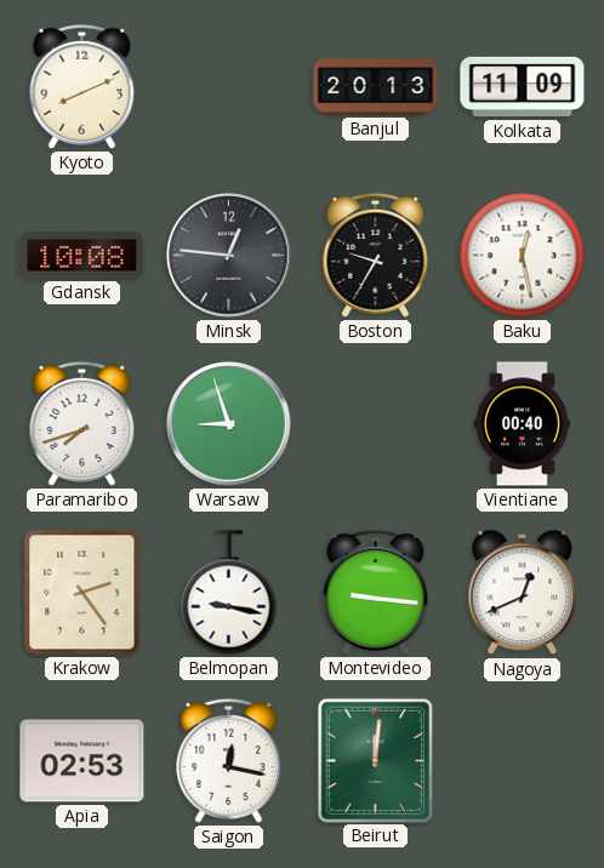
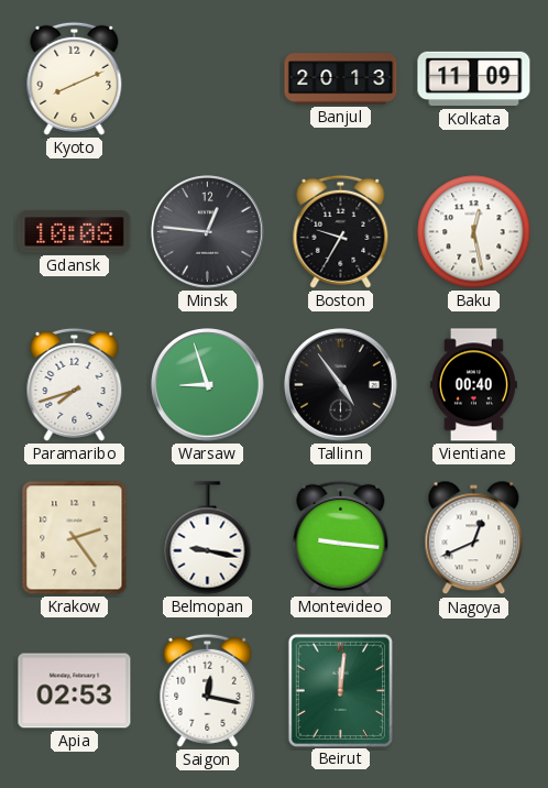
Tallinn: none -> 4:54 (341, 385)
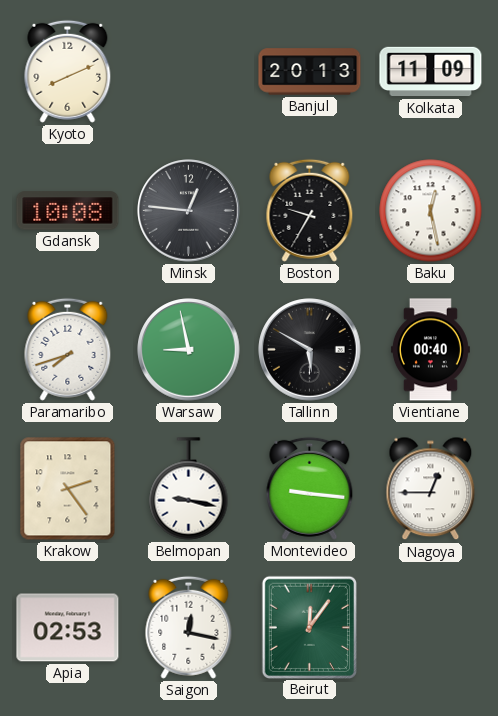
Warsaw: 8:57 -> 8:58 (189, 350)
Tallinn: 4:54 -> 5:50 (310, 350)
Nagoya: 12:41 -> 12:45 (431, 489)
Beirut: 12:01 -> 12:06 (309, 627)
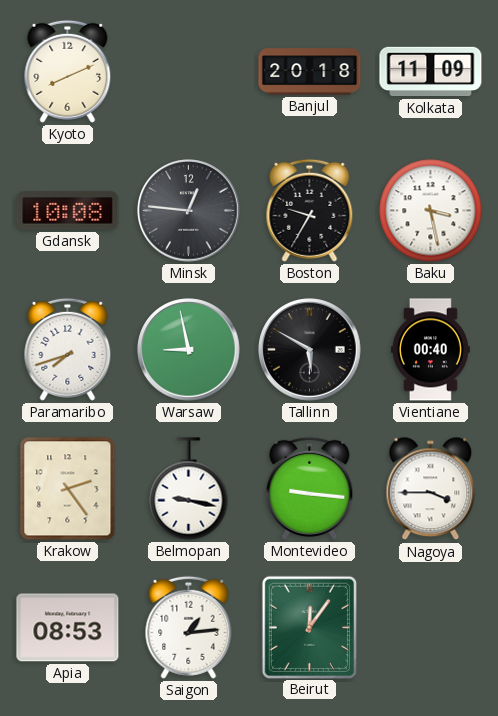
Banjul: 20:13 -> 20:18 (310, 72)
Baku: 12:28 -> 3:28 (431, 211)
Nagoya: 12:45 -> 3:45 (431, 489)
Apia: 02:53 -> 08:53 (68, 628)
Saigon: 12:17 -> 1:14 (189, 627)
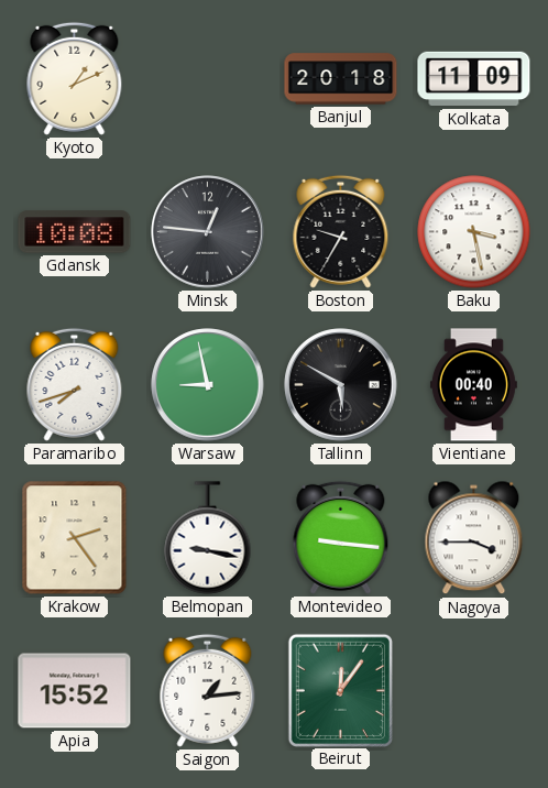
Kyoto: 8:11 -> 1:11 (75, 78)
Apia: 08:53 -> 15:52 (75, 691)
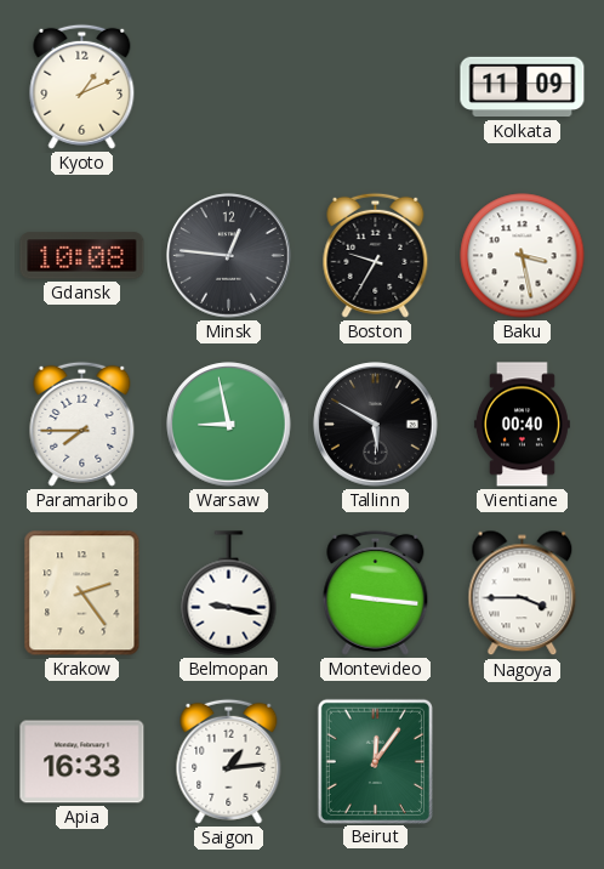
Banjul: 20:18 -> none (341, 79)
Paramaribo: 7:42 -> 7:45 (82, 424)
Apia: 15:52 -> 16:33 (82, 762)
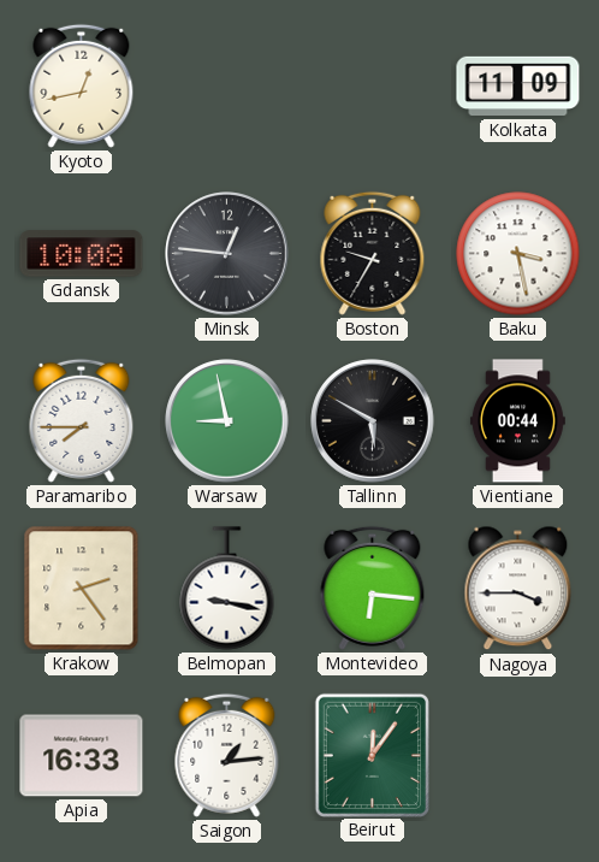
Kyoto: 1:11 -> 12:43 (82, 85)
Vientiane: 00:40 -> 00:44 (517, 421)
Montevideo: 9:16 -> 6:16 (373, 588)
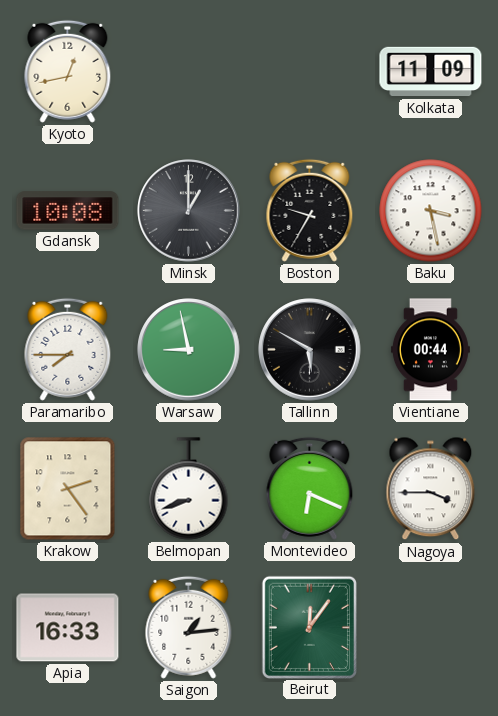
Minsk: 12:46 -> 1:00 (189, 211)
Belmopan: 9:17 -> 8:42 (189, 489)
Montevideo: 6:16 -> 6:19 (310, 488)
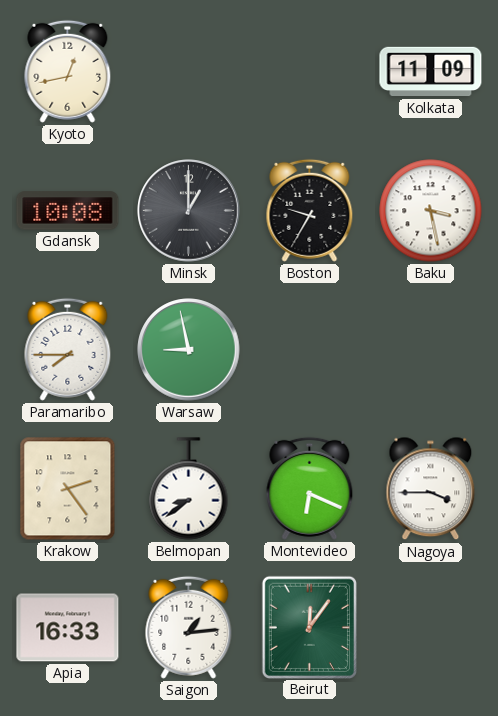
Tallinn: 5:50 -> none (310, 350)
Vientiane: 00:44 -> none (430, 350)
Belmopan: 8:42 -> 8:39 (189, 489)
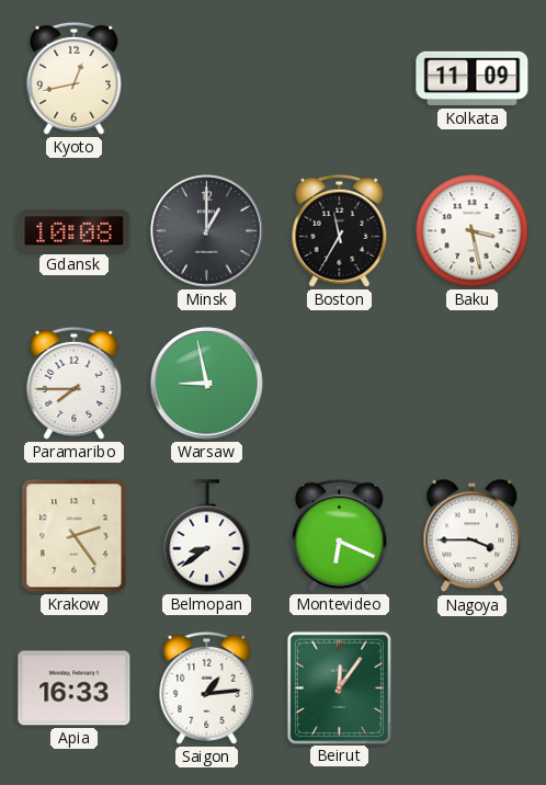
Boston: 9:35 -> 11:35 (340, 230)
